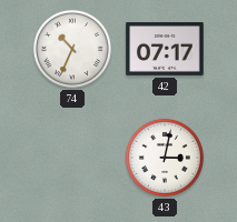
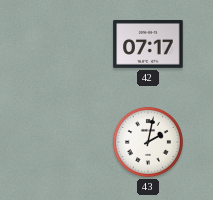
74: 10:34 -> none (72, 49)
43: 3:02 -> 2:02 (148, 142)
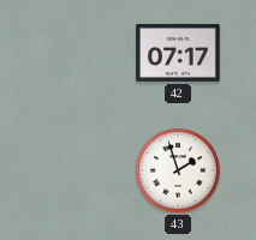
43: 2:02 -> 1:57 (178, 170)
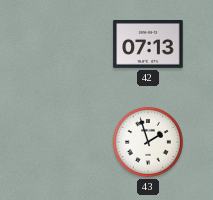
42: 07:17 -> 07:13 (148, 44)
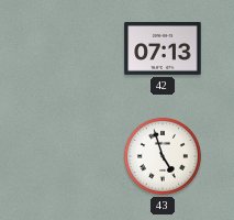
43: 1:57 -> 4:57 (163, 156)
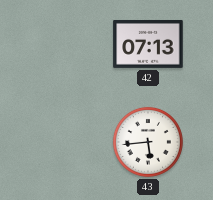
43: 4:57 -> 5:44 (148, 142)
